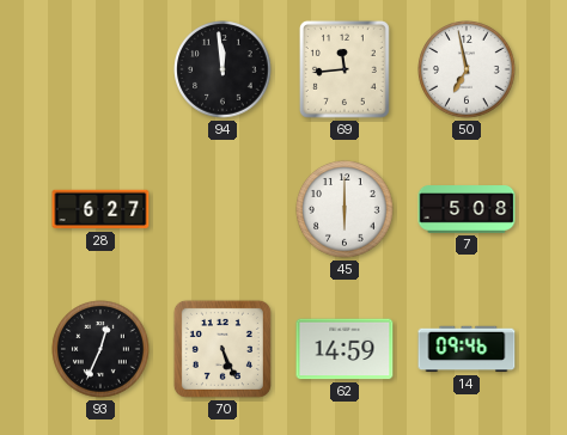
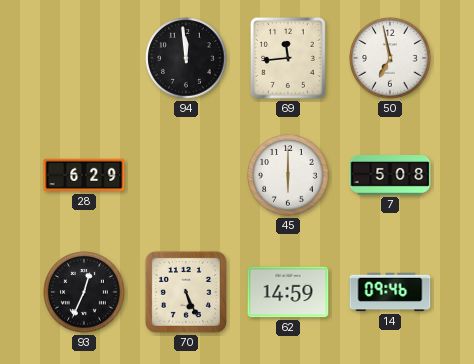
28: 6:27 -> 6:29 (84, 175)
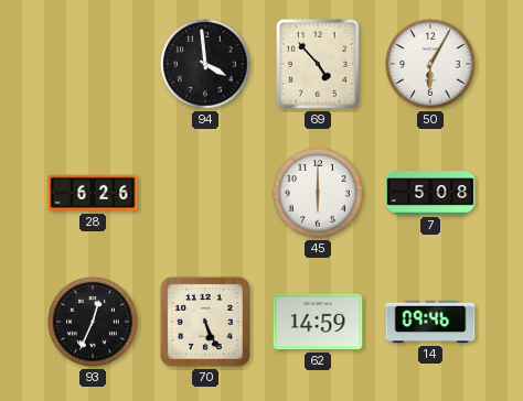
94: 11:59 -> 3:59 (205, 64)
69: 11:44 -> 4:53 (318, 64)
50: 6:58 -> 6:05 (430, 64)
28: 6:29 -> 6:26 (93, 193)
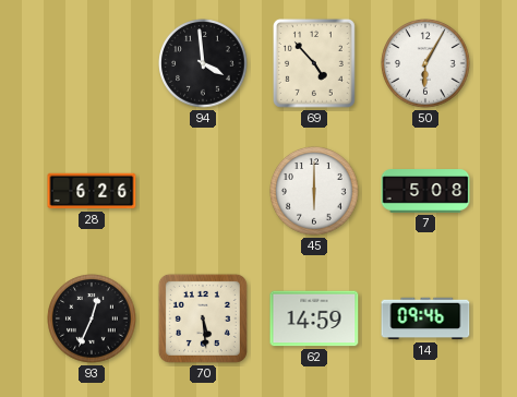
70: 5:26 -> 5:29 (203, 318)
